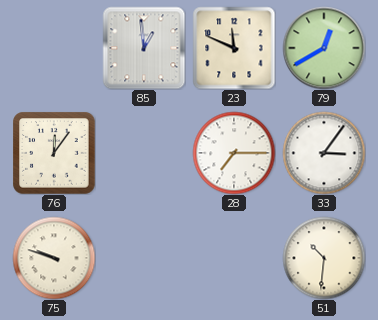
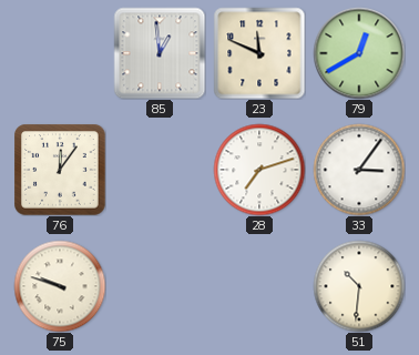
28: 7:15 -> 7:12 (259, 170)
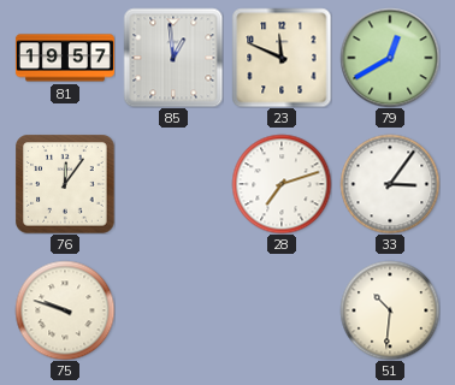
81: none -> 19:57 (65, 58)
